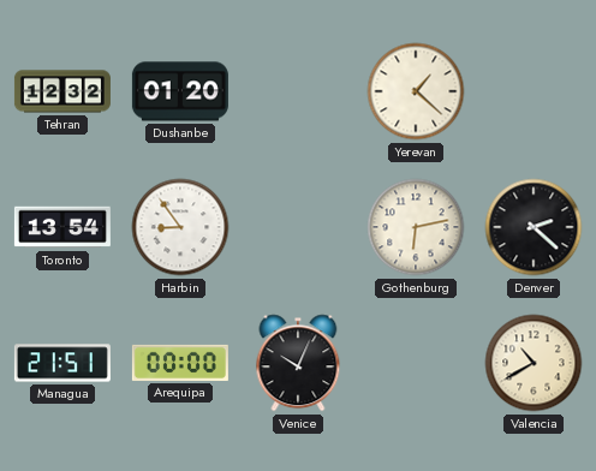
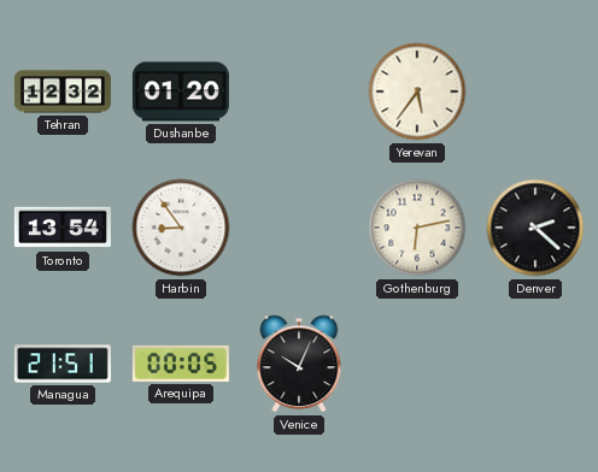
Yerevan: 1:22 -> 5:36 (417, 92)
Arequipa: 00:00 -> 00:05 (181, 364)
Valencia: 10:40 -> none (534, 363)
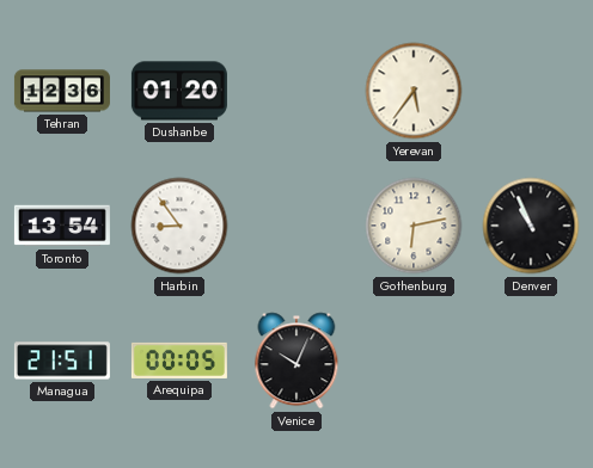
Tehran: 12:32 -> 12:36 (62, 91)
Denver: 2:22 -> 10:56 (531, 226)
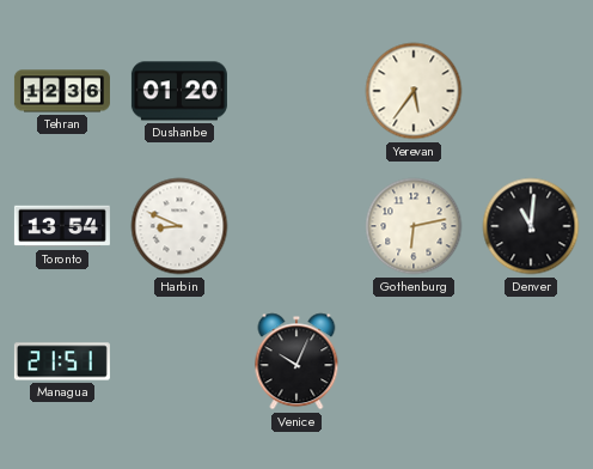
Harbin: 8:54 -> 8:49 (179, 226)
Denver: 10:56 -> 11:01 (531, 226)
Arequipa: 00:05 -> none (179, 361)
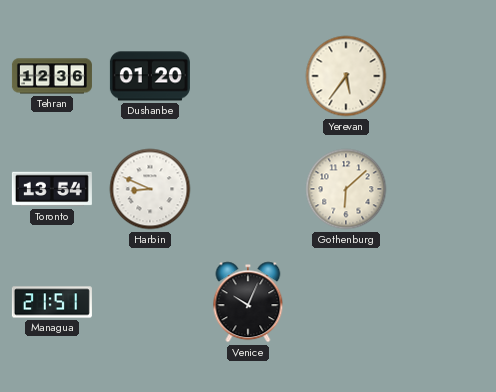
Gothenburg: 6:13 -> 6:08 (346, 189)
Denver: 11:01 -> none (531, 226)
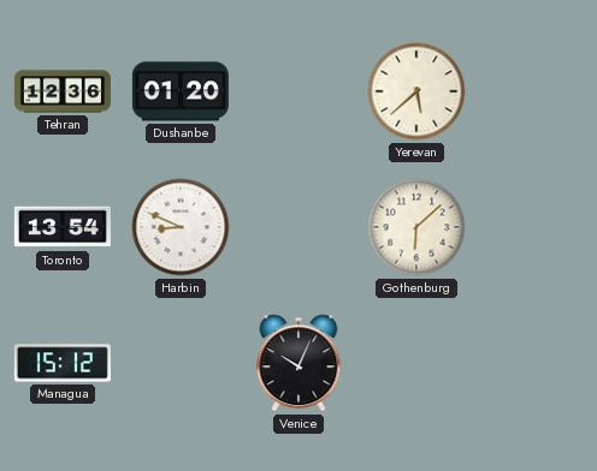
Yerevan: 5:36 -> 5:38 (416, 91)
Managua: 21:51 -> 15:12 (63, 363)
